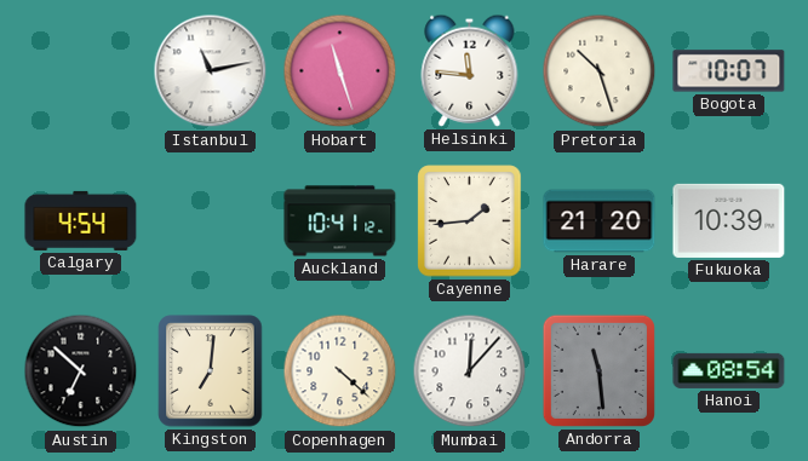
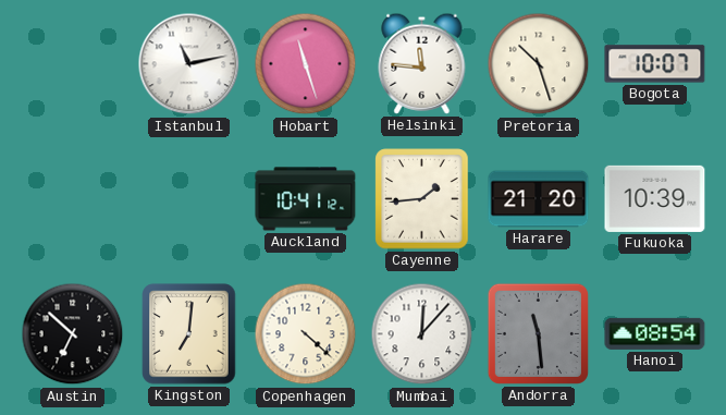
Calgary: 4:54 -> none (81, 220)
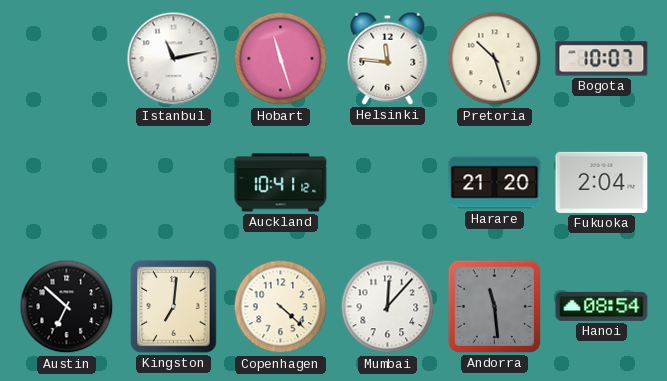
Cayenne: 1:44 -> none (422, 199)
Fukuoka: 10:39 -> 2:04 (602, 182)
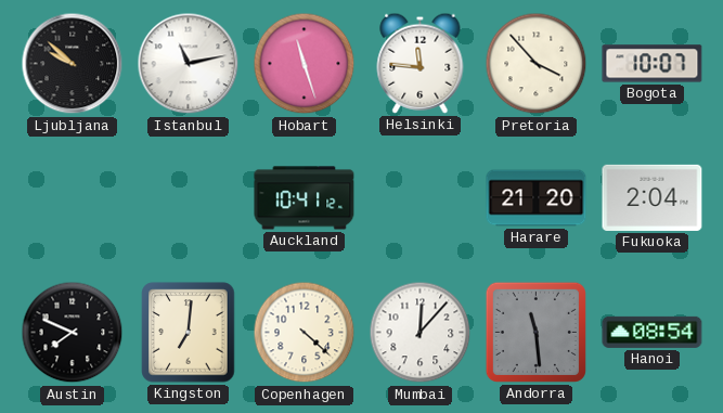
Ljubljana: none -> 9:52 (73, 64)
Pretoria: 10:27 -> 3:53 (537, 64)
Austin: 6:52 -> 7:49 (73, 333)
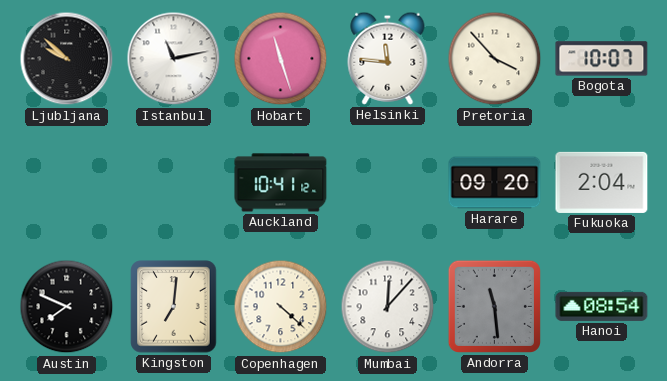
Harare: 21:20 -> 09:20 (495, 183)
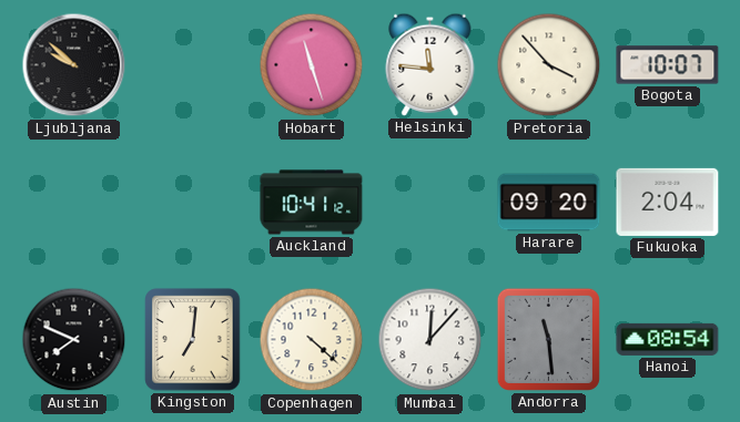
Istanbul: 11:13 -> none (174, 59)
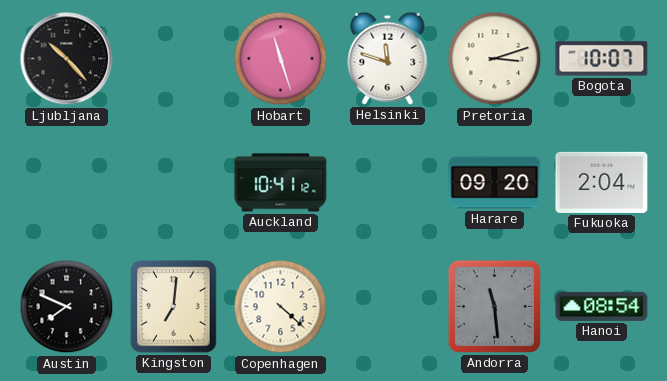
Ljubljana: 9:52 -> 10:23 (67, 59)
Helsinki: 11:46 -> 11:48 (388, 58)
Pretoria: 3:53 -> 3:12 (495, 59)
Mumbai: 12:07 -> none (430, 340)
